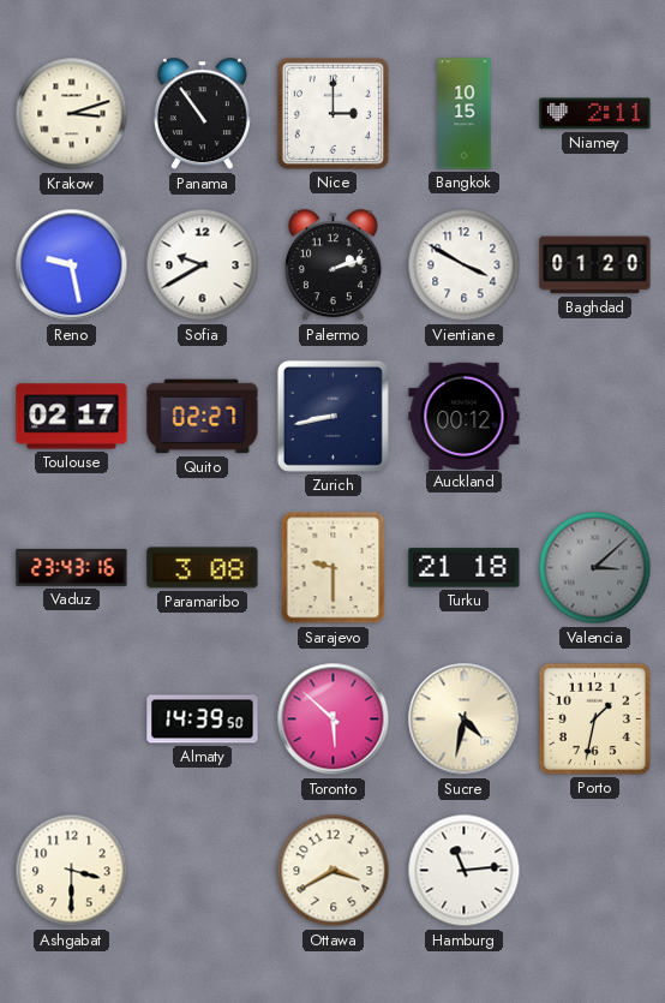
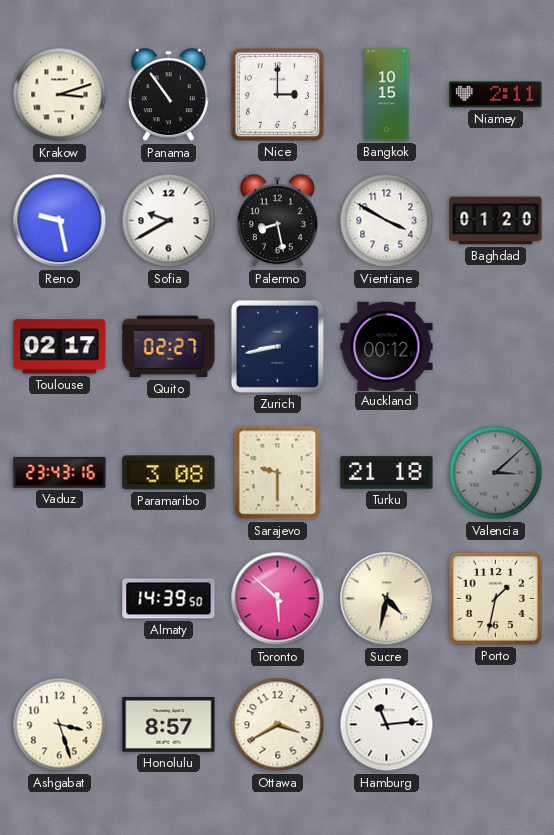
Palermo: 2:12 -> 8:28 (277, 221)
Ashgabat: 3:30 -> 3:27 (60, 725)
Honolulu: none -> 8:57 (169, 725)
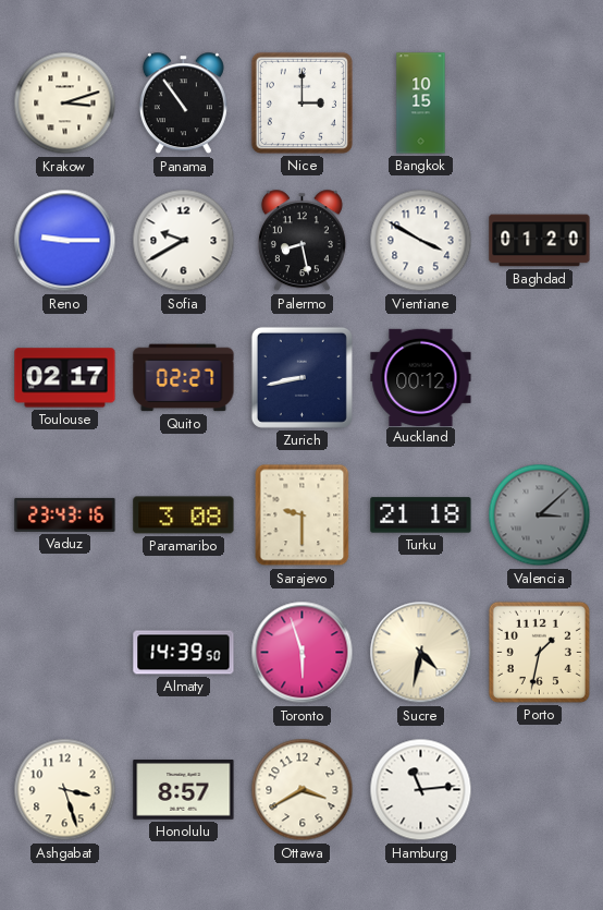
Niamey: 2:11 -> none (496, 95)
Reno: 9:28 -> 9:15 (65, 241)
Toronto: 5:52 -> 5:57 (303, 653)
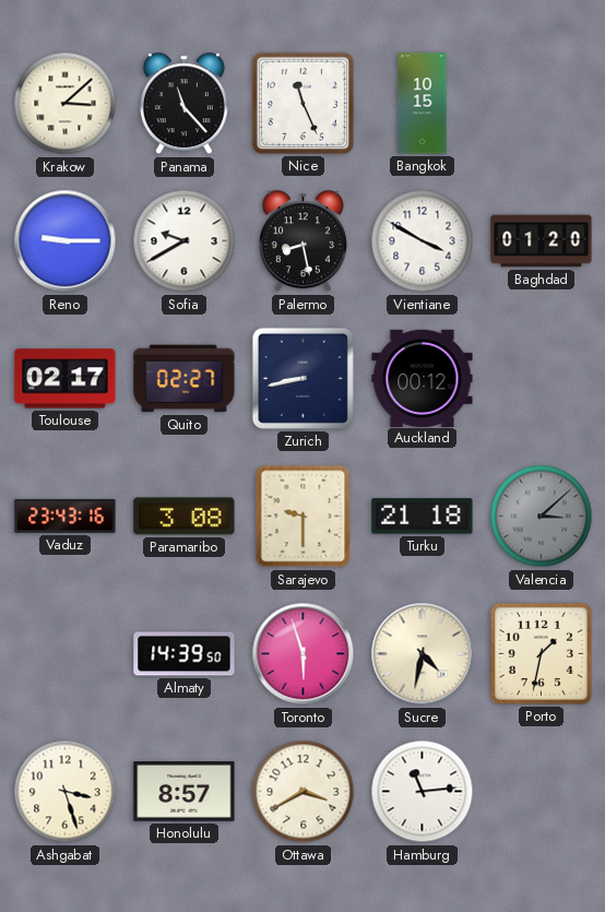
Krakow: 3:12 -> 3:08 (66, 104)
Panama: 10:54 -> 11:23 (183, 104)
Nice: 3:00 -> 11:26 (302, 103)
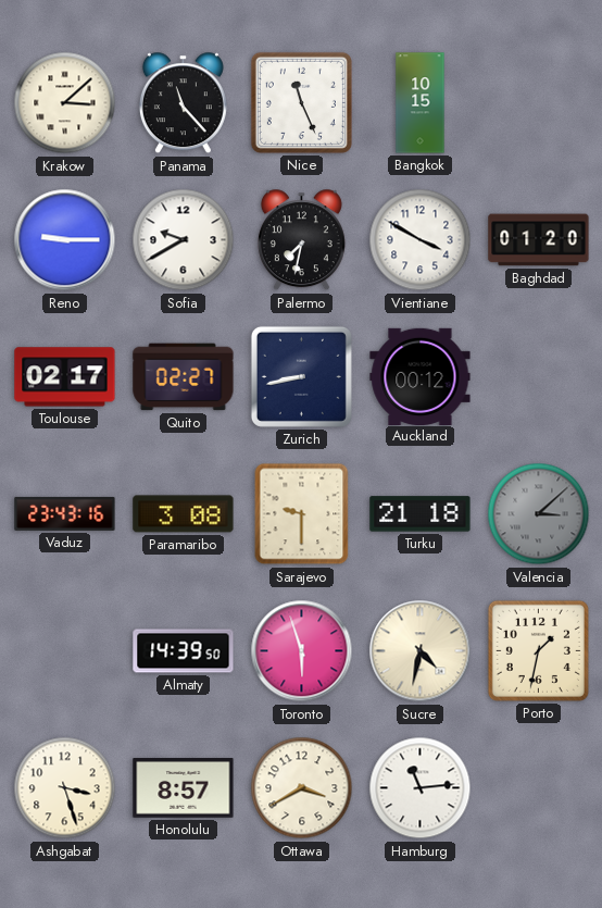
Palermo: 8:28 -> 7:32 (301, 240)
